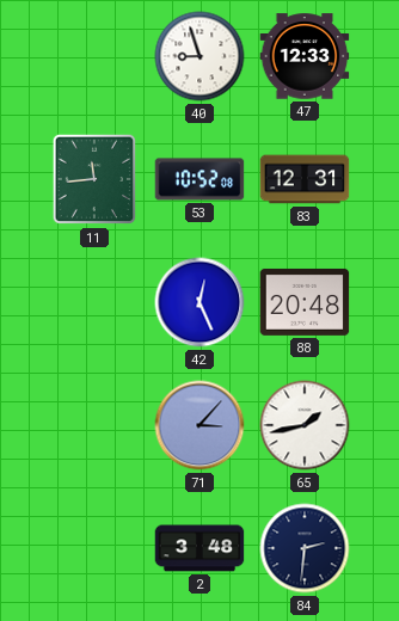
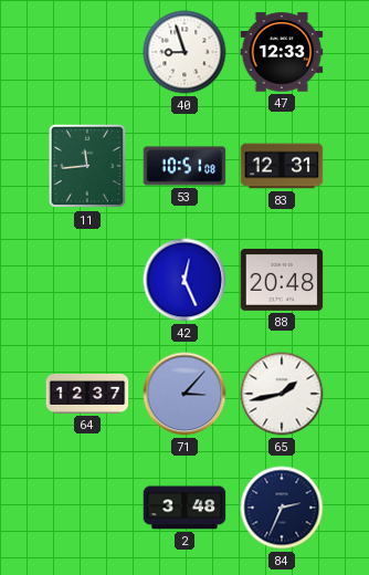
53: 10:52 -> 10:51 (184, 166)
64: none -> 12:37 (87, 394)
84: 2:31 -> 2:34 (282, 508)
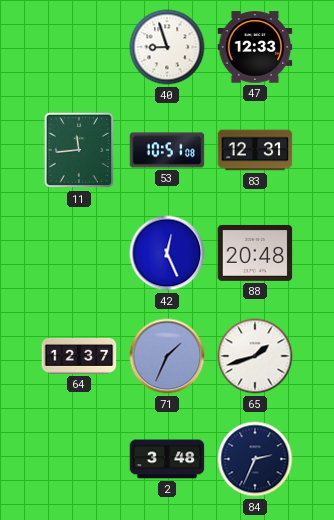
71: 3:07 -> 1:34 (167, 356)
65: 1:43 -> 1:42 (255, 356)
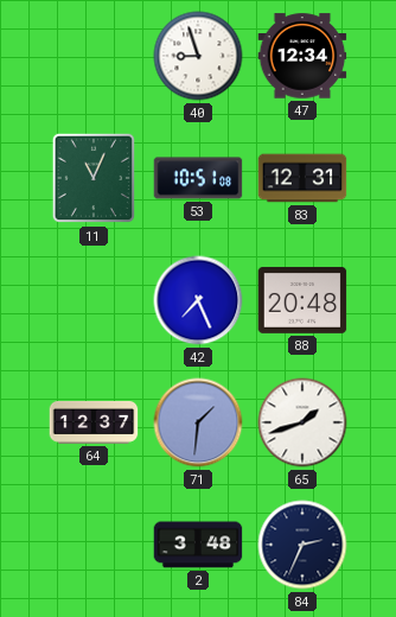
47: 12:33 -> 12:34 (302, 56)
11: 11:44 -> 11:04 (92, 178)
42: 12:26 -> 7:26 (198, 300)
71: 1:34 -> 1:31 (198, 422)
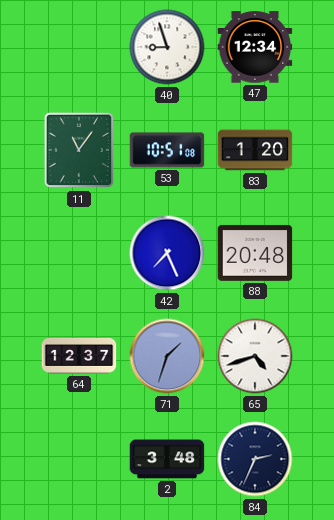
11: 11:04 -> 11:06 (78, 150)
83: 12:31 -> 1:20 (255, 150)
71: 1:31 -> 1:33 (167, 356)
65: 1:42 -> 4:42 (255, 356)
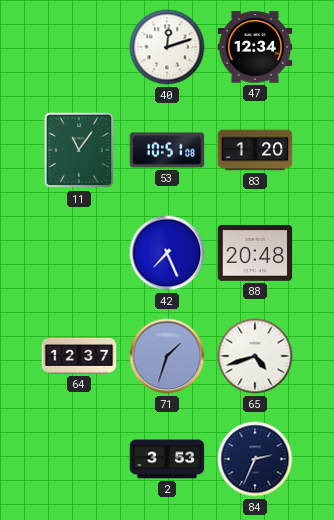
40: 8:57 -> 12:12 (167, 47)
2: 3:48 -> 3:53 (167, 459)
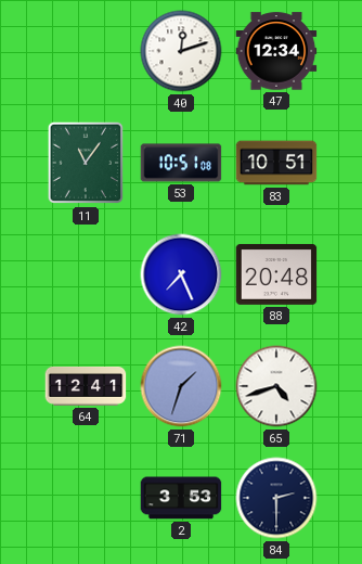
83: 1:20 -> 10:51 (276, 163)
64: 12:37 -> 12:41 (86, 386)
84: 2:34 -> 2:30 (276, 498)
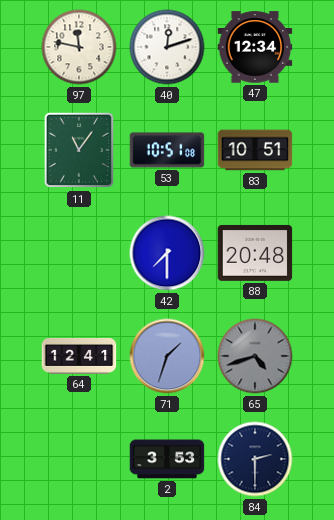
97: none -> 11:47 (79, 47)
42: 7:26 -> 7:30 (167, 253)
65 dial: white -> grey (255, 356)
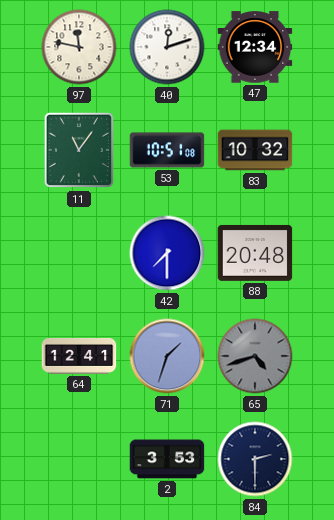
83: 10:51 -> 10:32 (255, 150)
